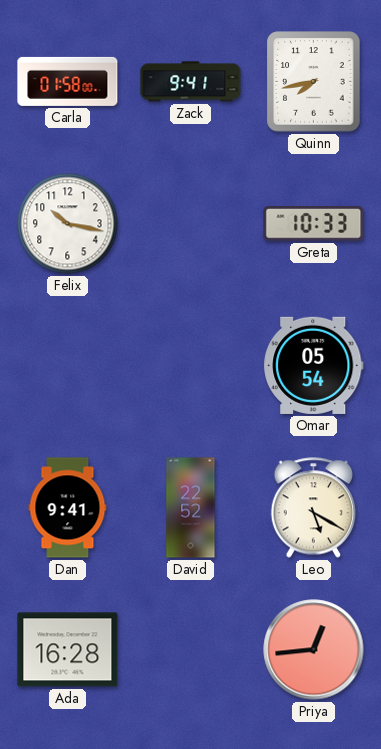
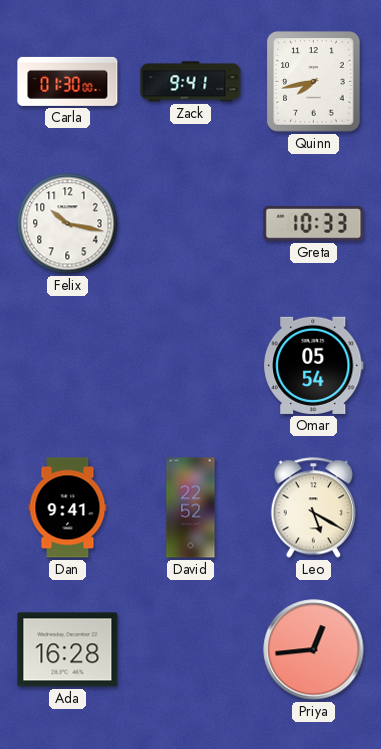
Carla: 01:58 -> 01:30 (68, 81)
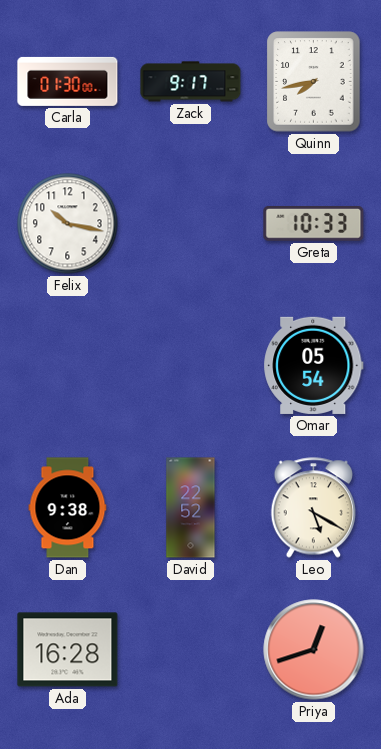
Zack: 9:41 -> 9:17 (191, 82)
Dan: 9:41 -> 9:38 (68, 508)
Priya: 12:44 -> 12:42 (314, 650)
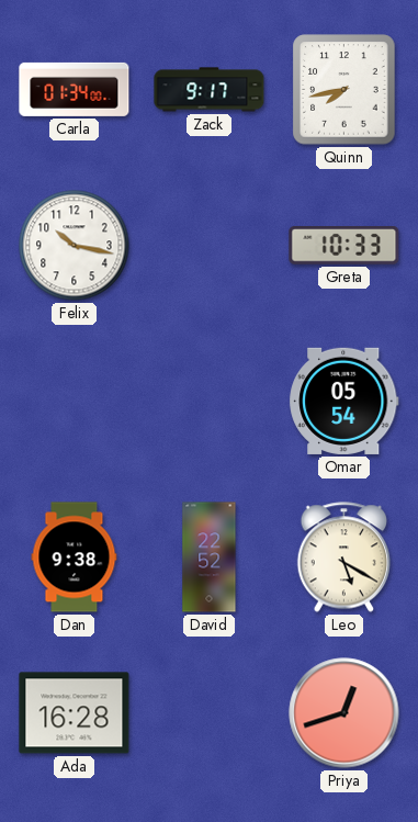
Carla: 01:30 -> 01:34 (75, 89)
